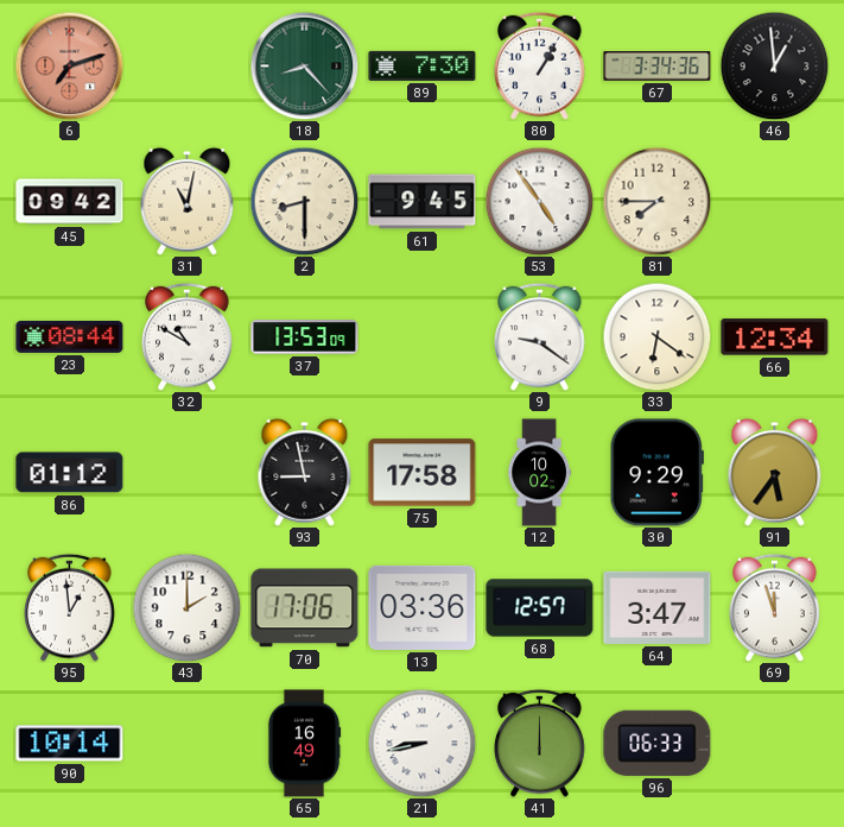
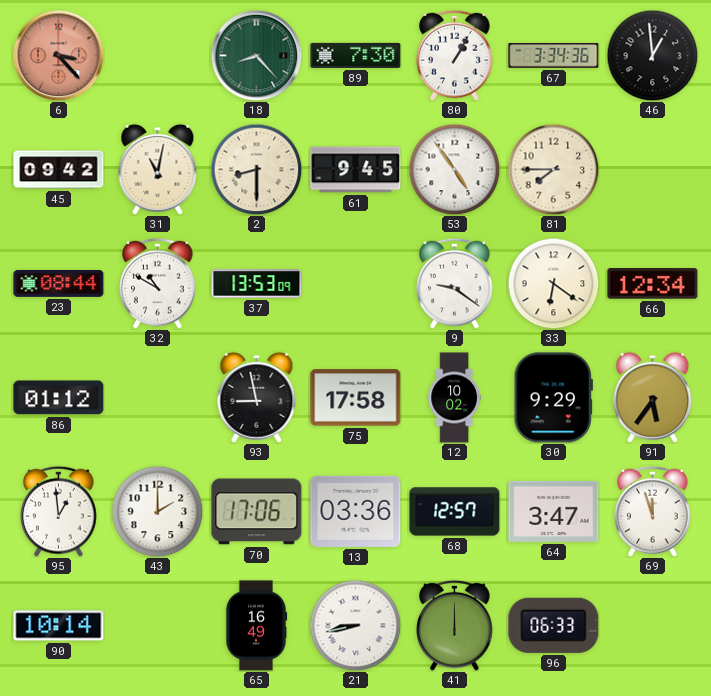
6: 7:12 -> 3:23 (58, 55)
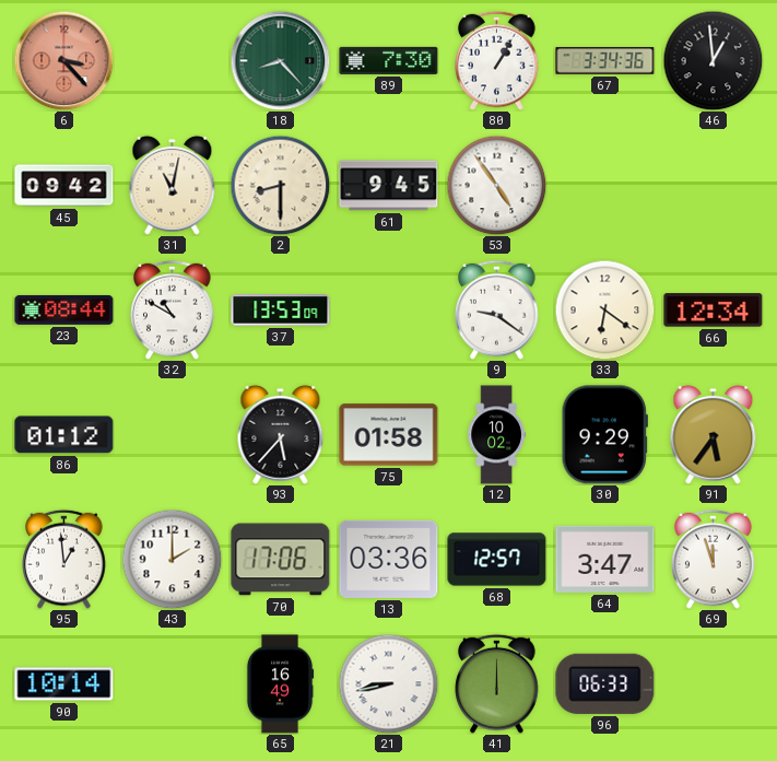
81: 7:45 -> none (553, 169)
93: 8:58 -> 5:37 (281, 434)
75: 17:58 -> 01:58 (389, 435)
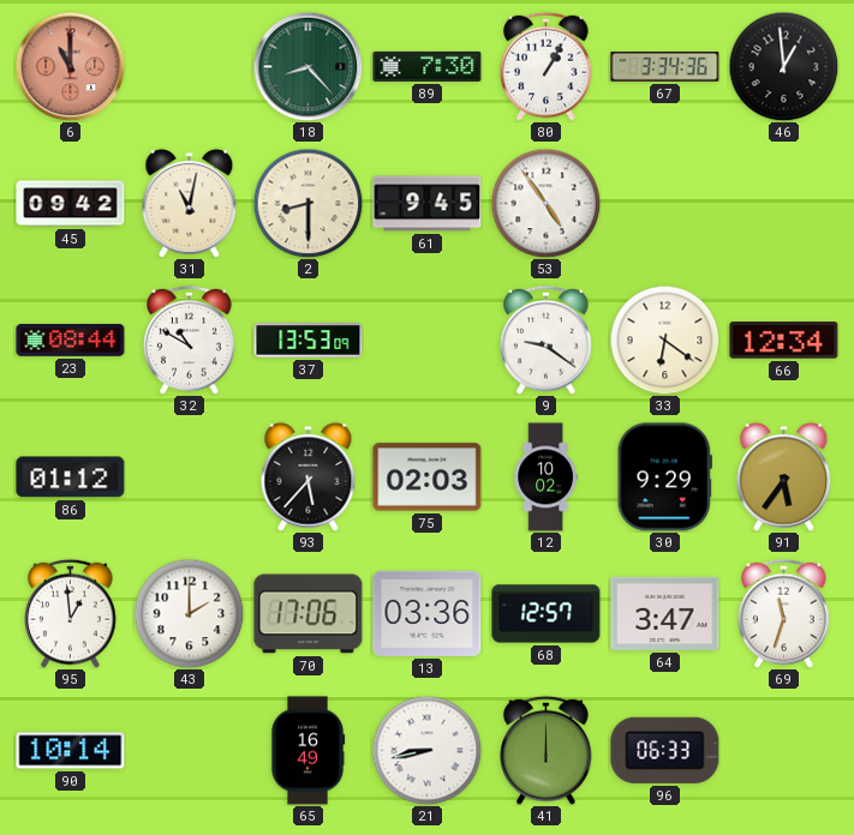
6: 3:23 -> 11:00 (70, 66)
75: 01:58 -> 02:03 (428, 477)
69: 11:57 -> 11:33 (784, 613)
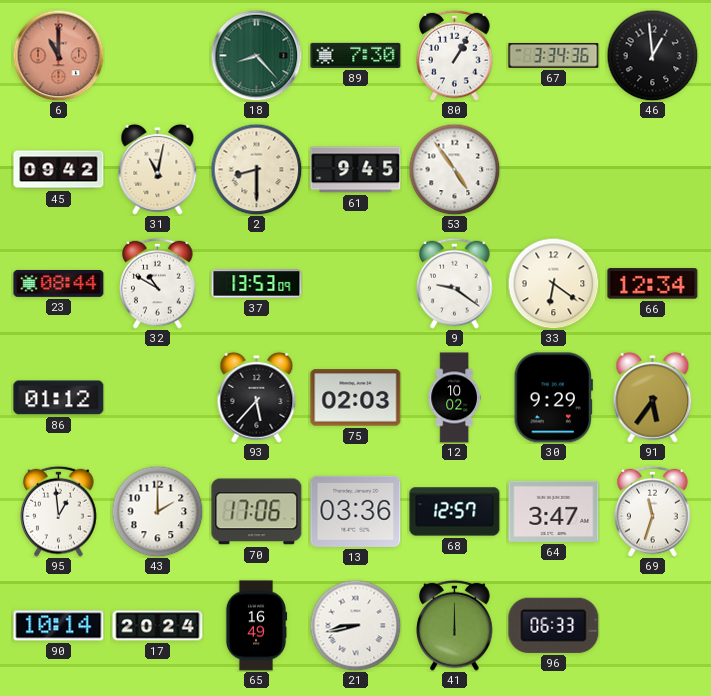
17: none -> 20:24 (158, 626)
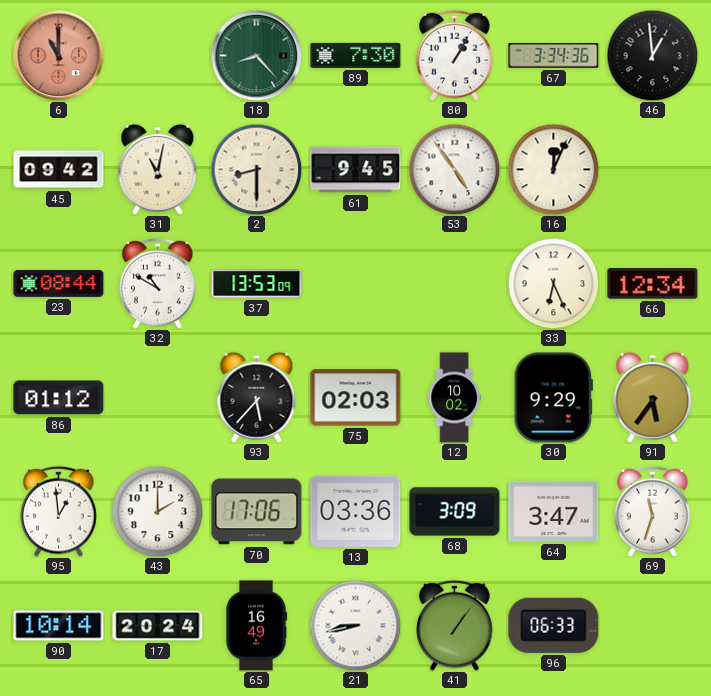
16: none -> 12:04 (553, 169)
9: 9:21 -> none (455, 283)
33: 6:21 -> 6:26 (553, 283)
68: 12:57 -> 3:09 (455, 512)
41: 12:00 -> 1:06 (455, 625)
